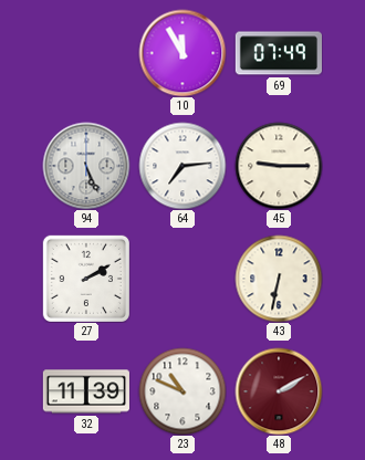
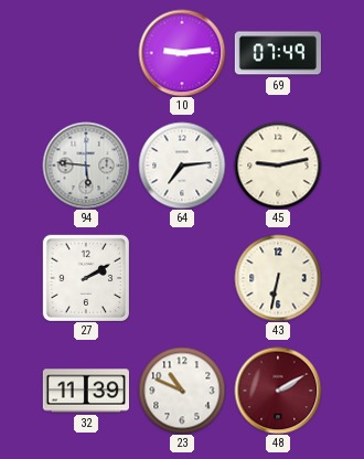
10: 11:55 -> 9:14 (182, 53)
94: 5:26 -> 5:46 (86, 166)
45: 9:15 -> 9:13 (278, 166)
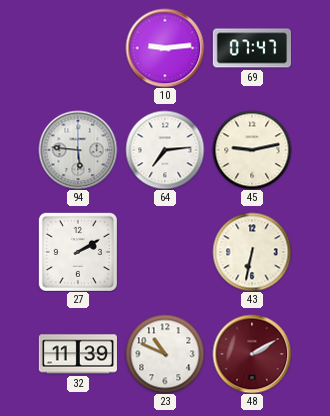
69: 07:49 -> 07:47 (251, 48)
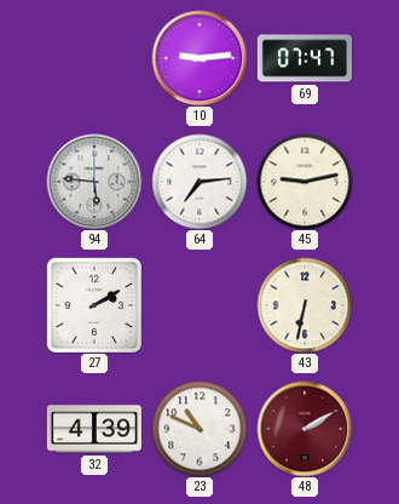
32: 11:39 -> 4:39 (94, 429)
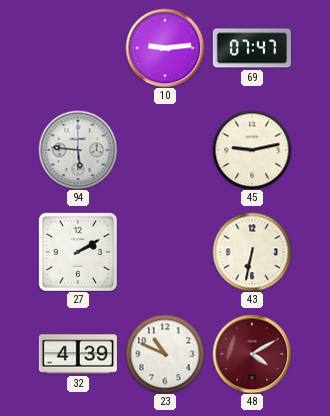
64: 7:14 -> none (199, 182)
48: 2:10 -> 4:10 (252, 354)
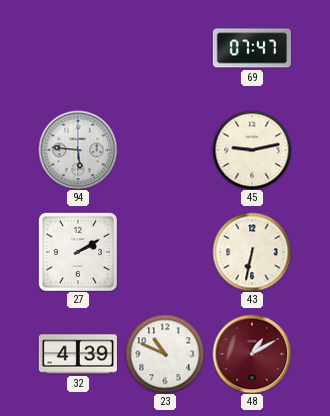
10: 9:14 -> none (165, 48)
48: 4:10 -> 1:10 (252, 354)
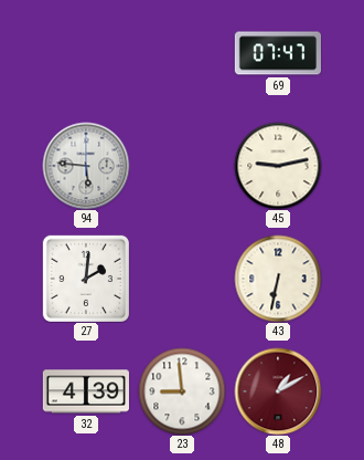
27: 2:10 -> 2:01 (86, 279)
23: 10:49 -> 8:59 (182, 391)
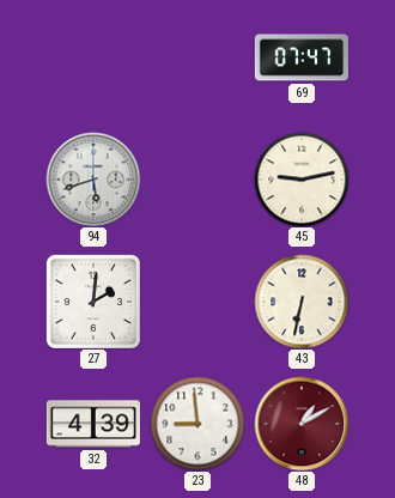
94: 5:46 -> 5:42 (93, 180)
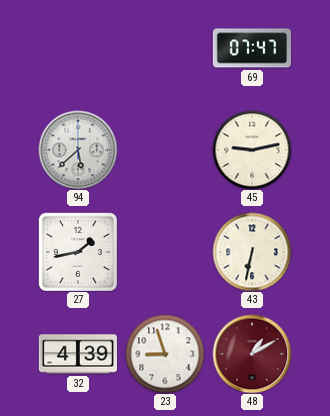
94: 5:42 -> 5:38 (78, 150)
27: 2:01 -> 1:43 (78, 252)
23: 8:59 -> 8:57 (165, 354)
